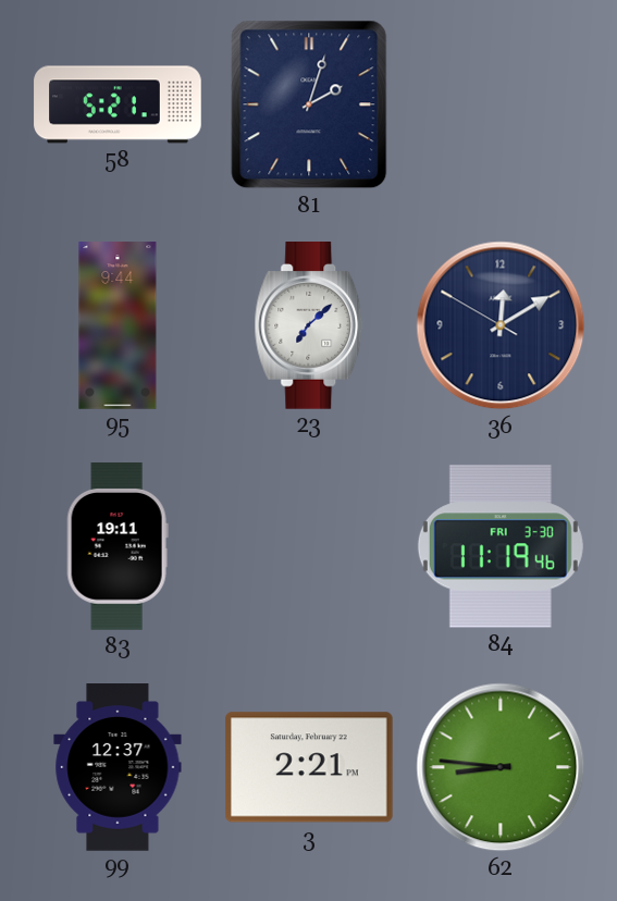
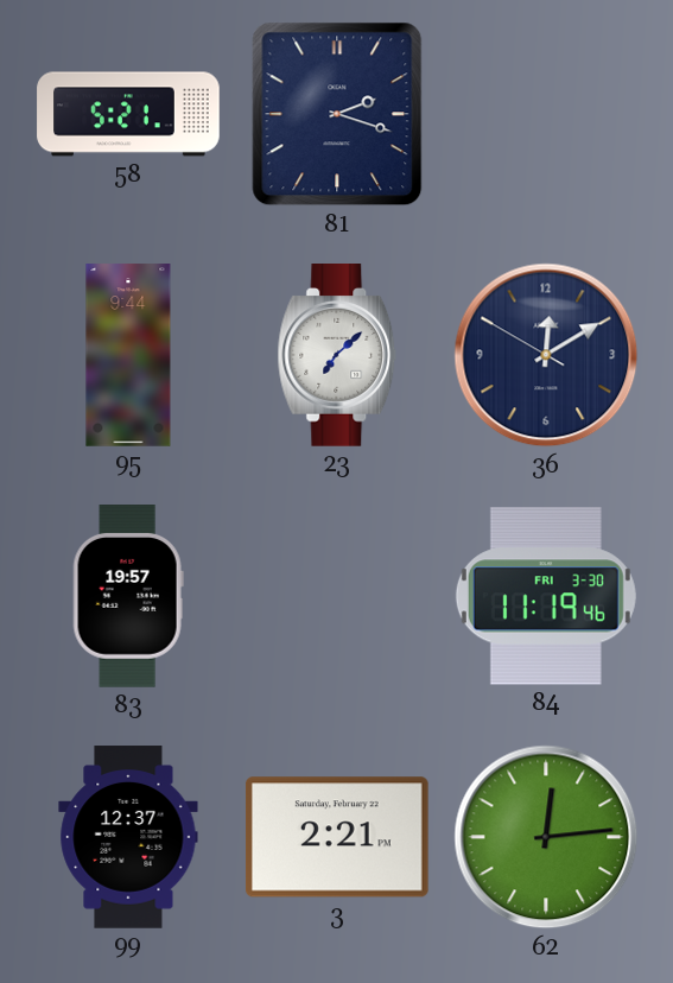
81: 2:03 -> 2:18 (337, 114)
83: 19:11 -> 19:57 (128, 597)
62: 8:46 -> 12:14 (546, 837)
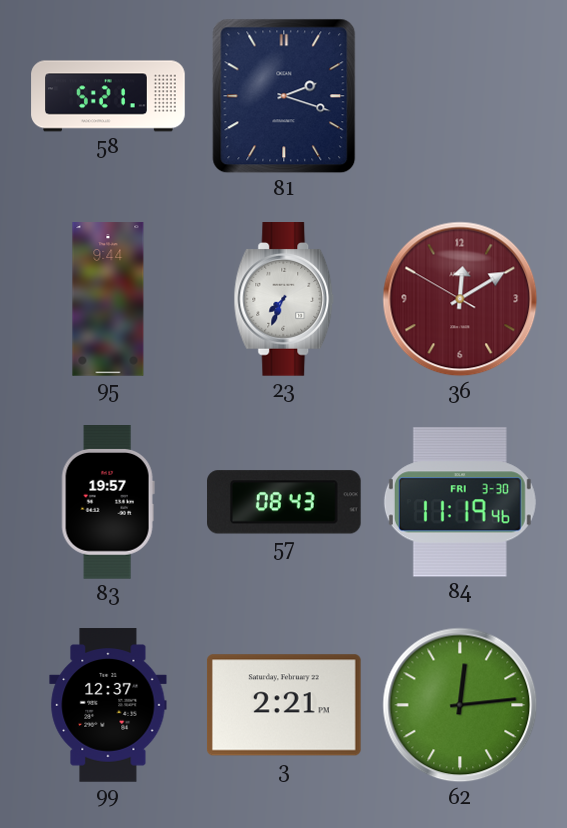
23: 7:08 -> 7:34 (284, 299)
36 dial: navy -> burgundy (460, 299)
57: none -> 08:43 (285, 502)
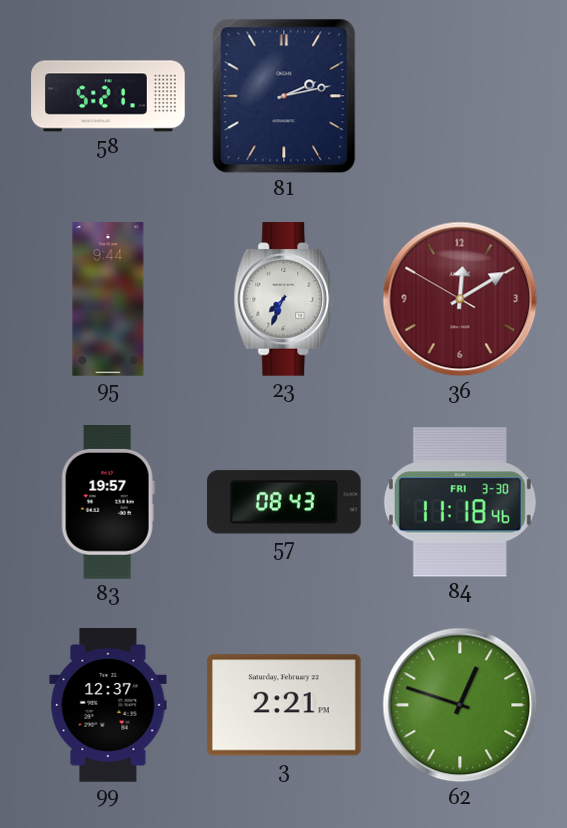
81: 2:18 -> 2:13 (284, 96)
84: 11:19 -> 11:18 (460, 502)
62: 12:14 -> 12:48 (460, 705)
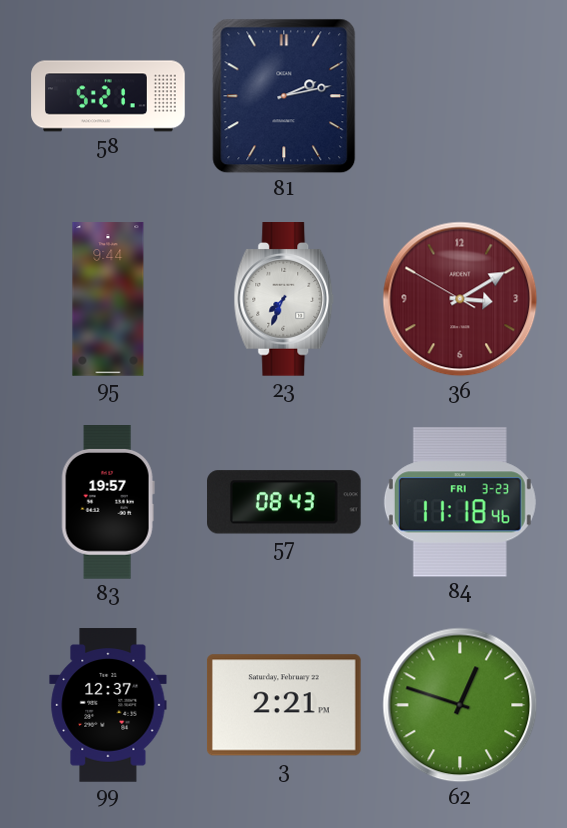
36: 12:09 -> 3:09 (460, 299)
84 date: FRI 3-30 -> FRI 3-23 (460, 502)
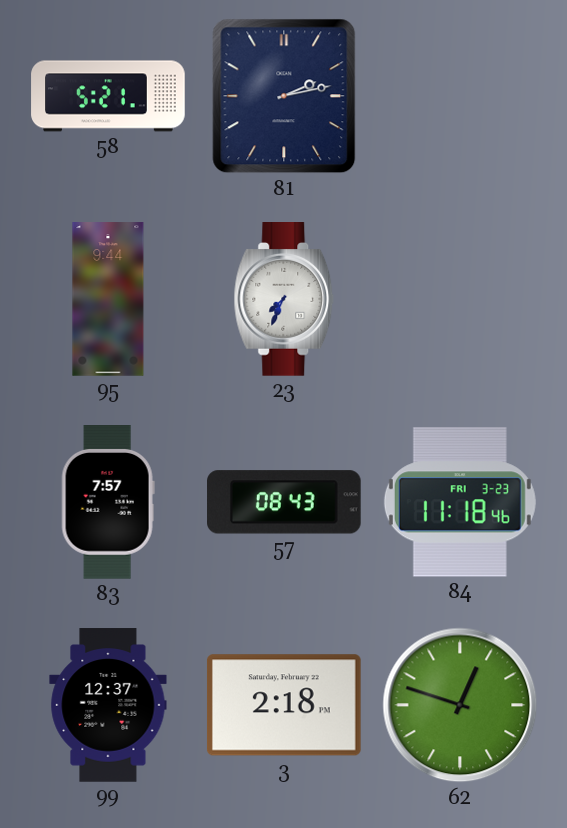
36: 3:09 -> none (460, 299)
83: 19:57 -> 7:57 (108, 503)
3: 2:21 -> 2:18 (284, 705)
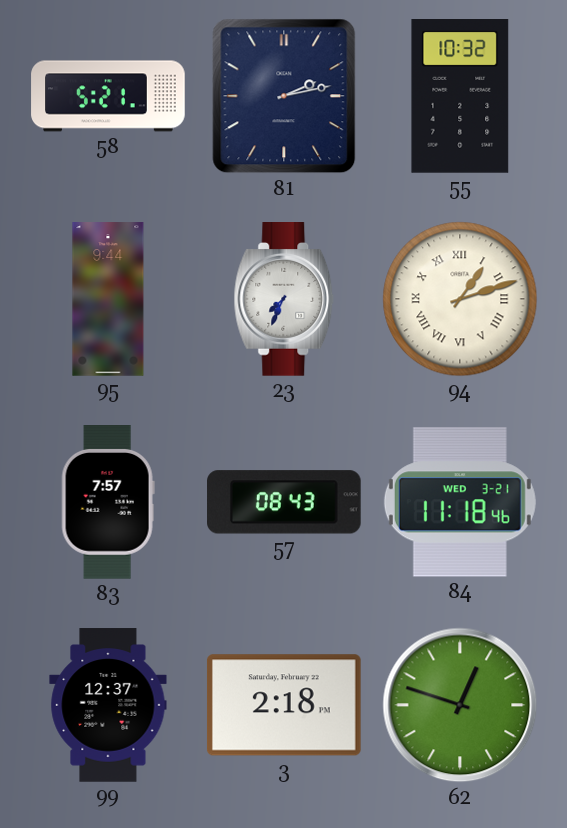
55: none -> 10:32 (460, 97)
94: none -> 1:12 (460, 299)
84 date: FRI 3-23 -> WED 3-21 (460, 502)
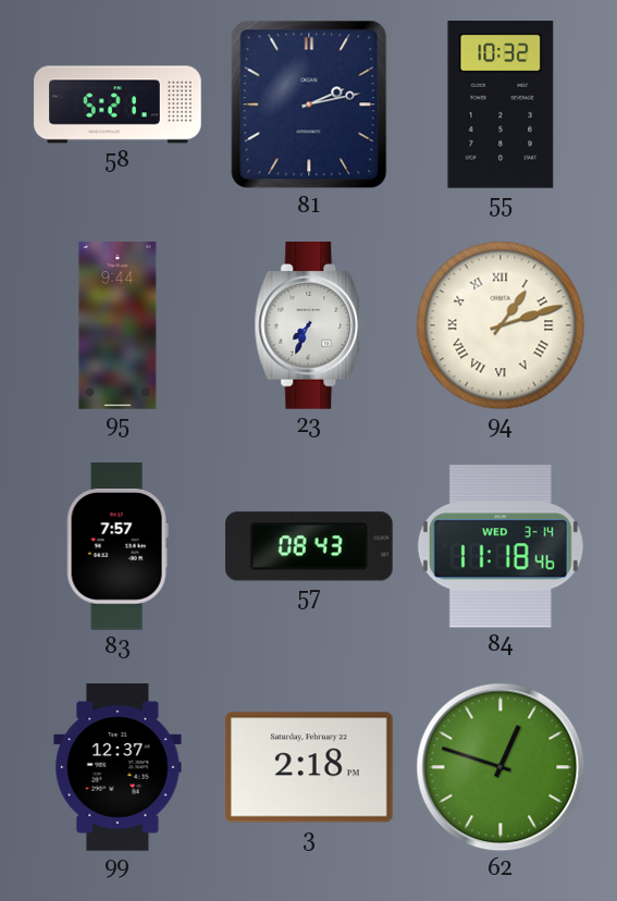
84 date: WED 3-21 -> WED 3-14 (501, 546)
